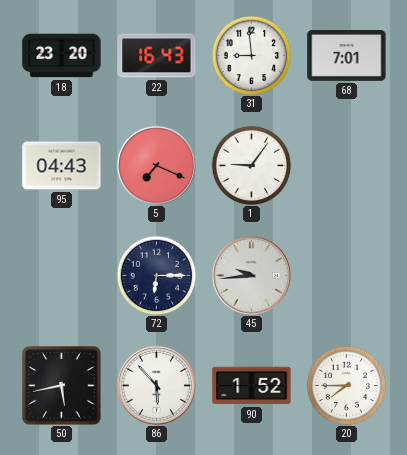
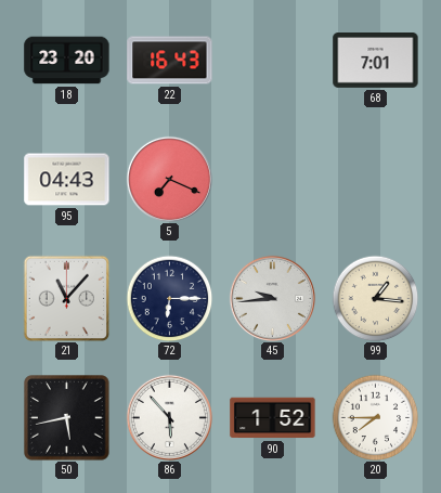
31: 8:59 -> none (251, 55)
1: 9:06 -> none (251, 165)
21: none -> 11:07 (66, 298)
99: none -> 1:16 (375, 298)
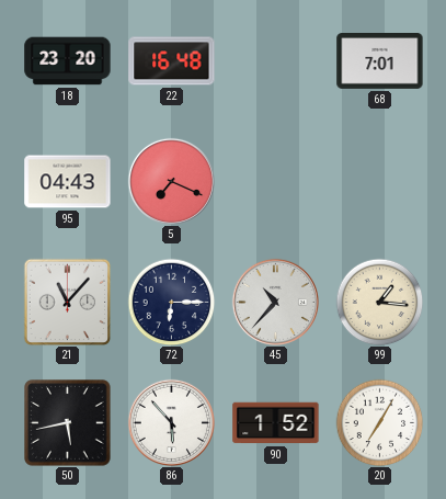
22: 16:43 -> 16:48 (172, 61)
45: 9:44 -> 10:37 (275, 302)
20: 7:45 -> 7:05 (379, 422)
